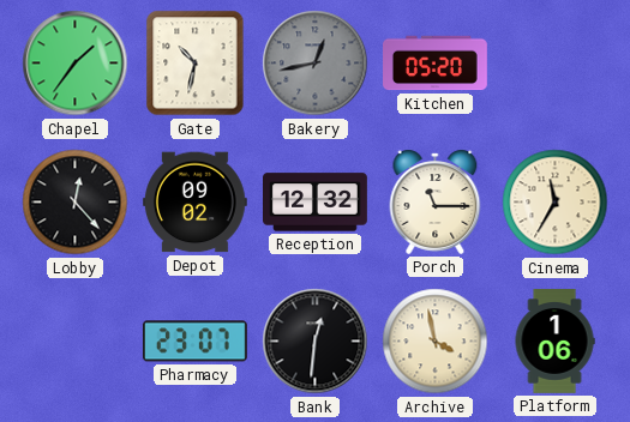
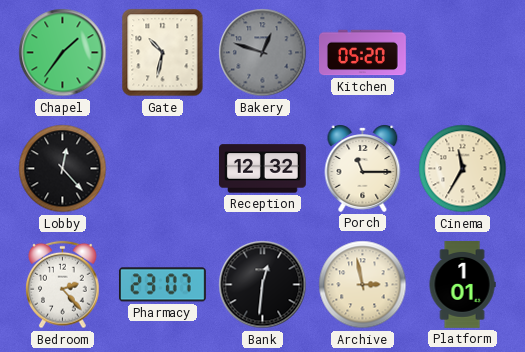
Bakery: 12:43 -> 12:48 (263, 53)
Depot: 09:02 -> none (194, 203)
Bedroom: none -> 2:23 (63, 285)
Archive: 3:58 -> 2:58 (363, 285)
Platform: 1:06 -> 1:01 (462, 285)
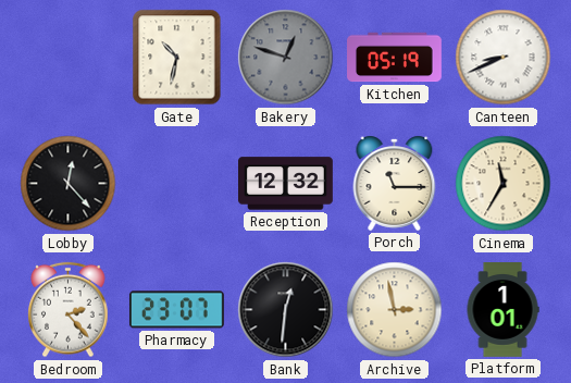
Chapel: 1:36 -> none (63, 53)
Kitchen: 05:20 -> 05:19 (395, 58)
Canteen: none -> 8:41 (504, 58)
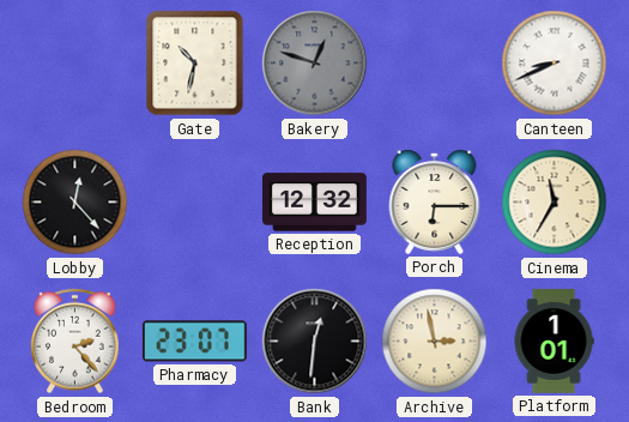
Kitchen: 05:19 -> none (395, 58)
Porch: 11:15 -> 6:15 (435, 201)
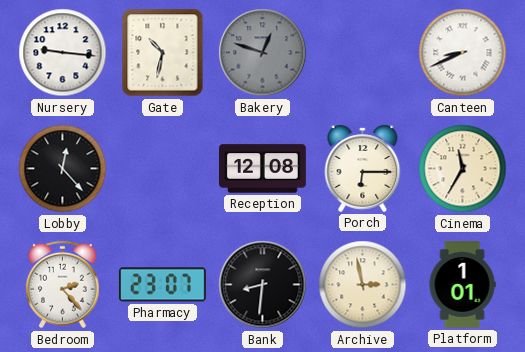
Nursery: none -> 9:16 (63, 53)
Reception: 12:32 -> 12:08 (263, 169)
Bank: 12:31 -> 8:31 (263, 285)
